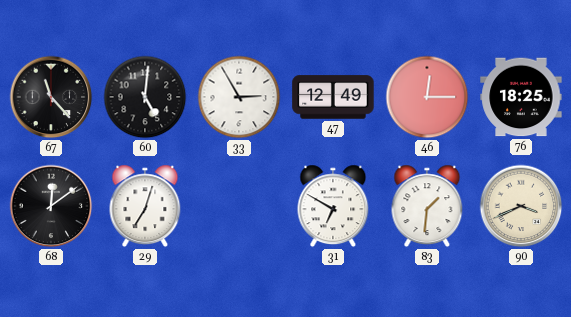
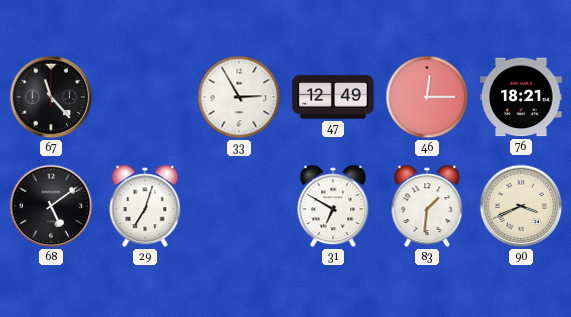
60: 5:01 -> none (145, 97)
76: 18:25 -> 18:21 (521, 97)
68: 12:09 -> 5:09 (51, 206)
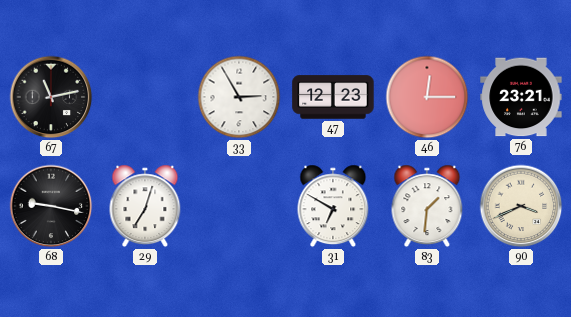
67: 11:23 -> 11:13 (51, 97)
47: 12:49 -> 12:23 (333, 97)
76: 18:21 -> 23:21 (521, 97)
68: 5:09 -> 9:17 (51, 206)
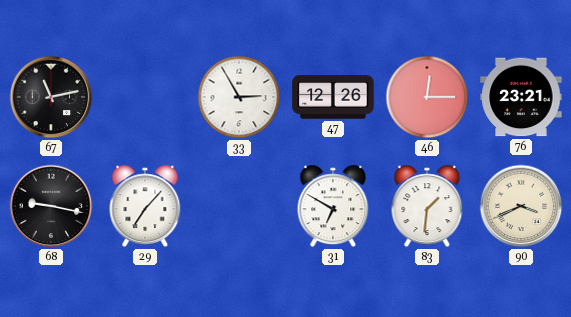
47: 12:23 -> 12:26 (333, 97)
29: 7:03 -> 7:07 (145, 206)
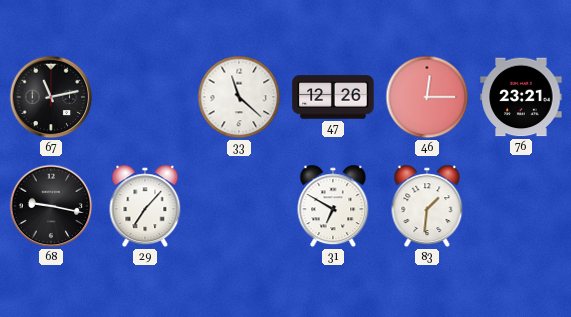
33: 2:55 -> 11:22 (239, 97)
90: 3:41 -> none (521, 206)
